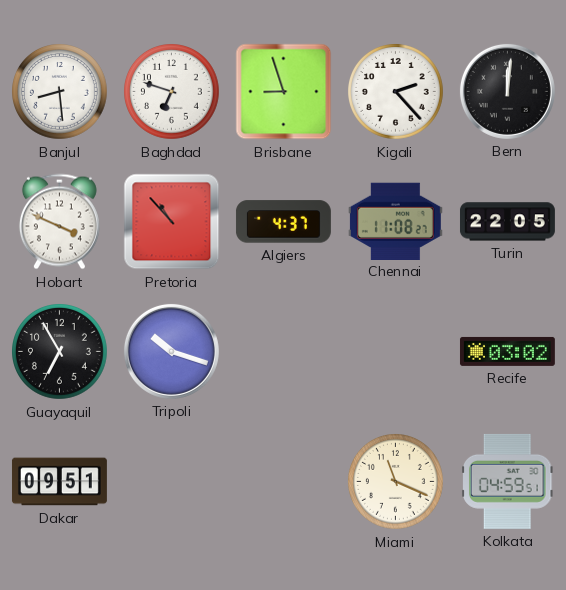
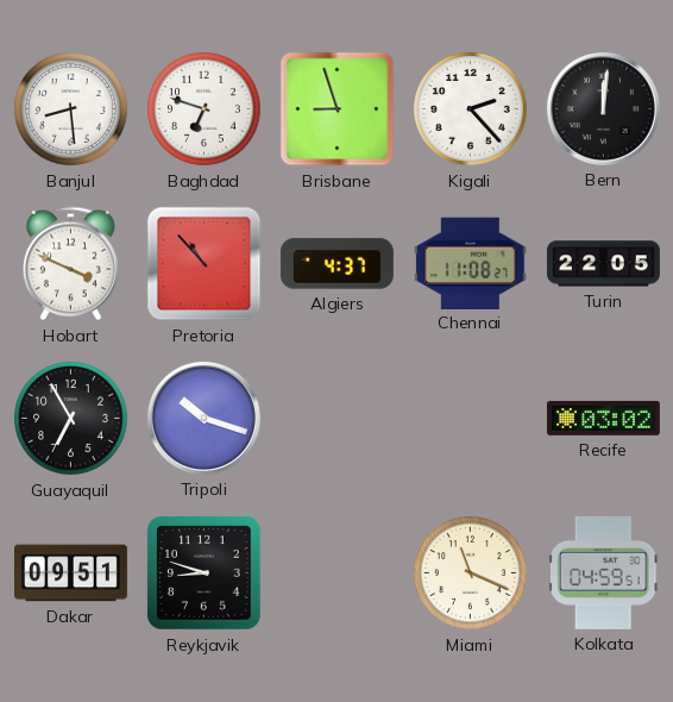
Reykjavik: none -> 8:48 (205, 573)
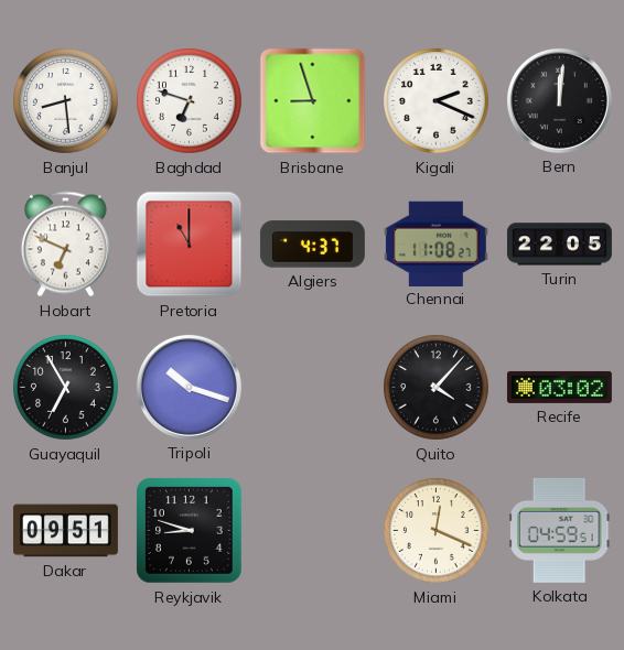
Kigali: 2:23 -> 2:19 (437, 101)
Hobart: 3:49 -> 6:49 (65, 245)
Pretoria: 10:53 -> 11:00 (190, 245)
Quito: none -> 4:07 (437, 388)
Miami: 11:19 -> 12:19 (437, 531)
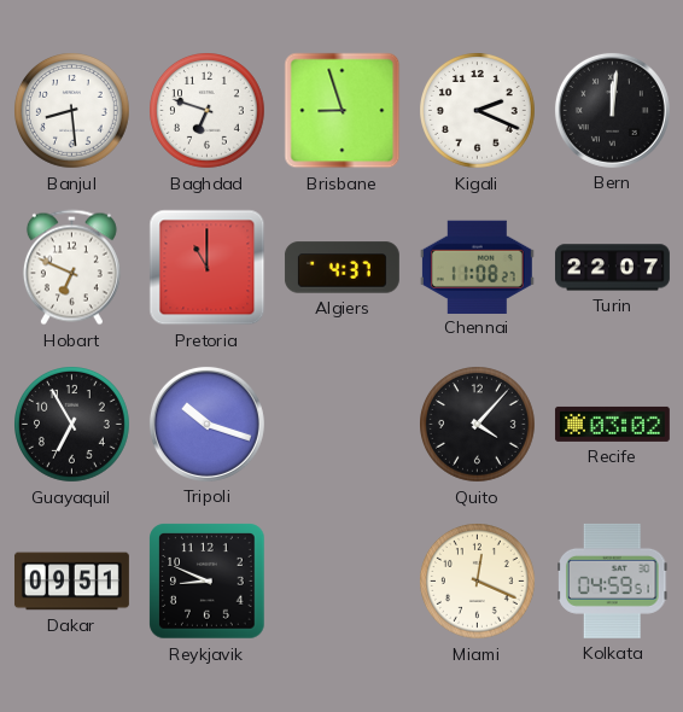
Turin: 22:05 -> 22:07 (612, 268)
Reykjavik: 8:48 -> 8:49 (208, 582)
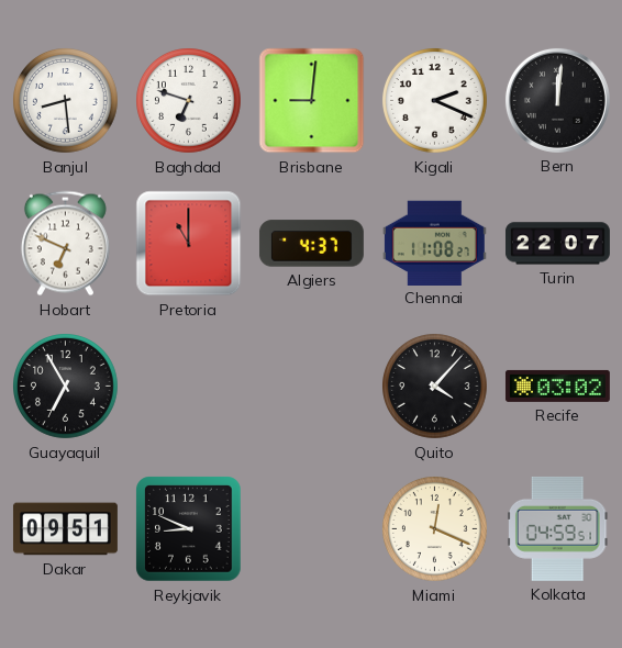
Brisbane: 8:57 -> 9:01 (312, 101)
Tripoli: 10:18 -> none (206, 424)
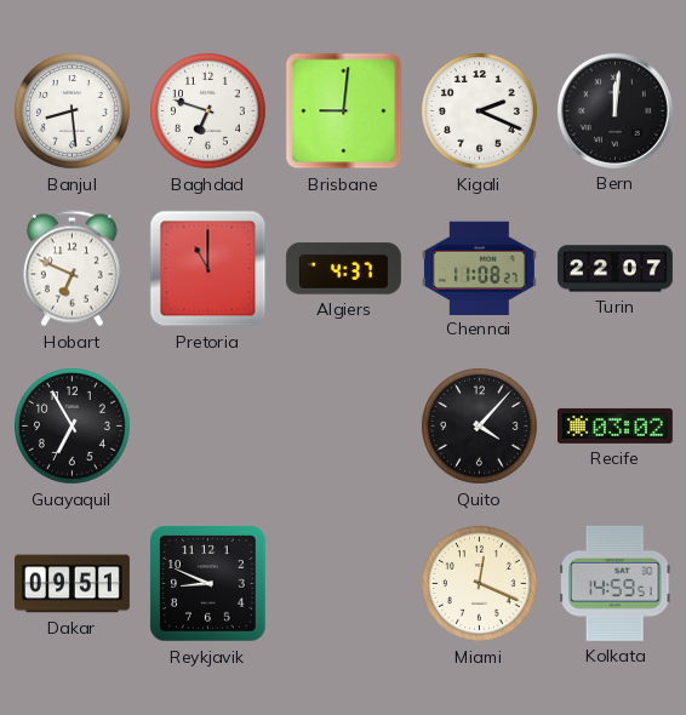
Kolkata: 04:59 -> 14:59 (616, 583)
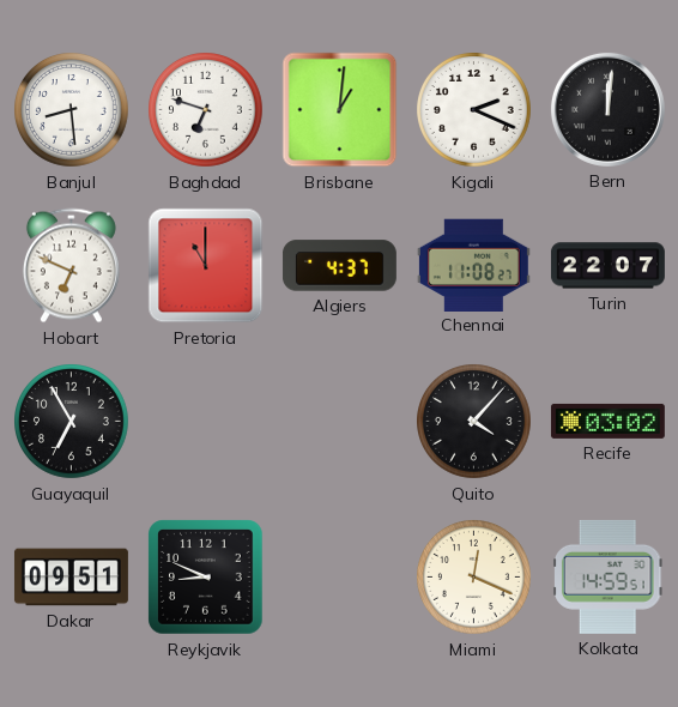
Brisbane: 9:01 -> 1:01 (340, 110)
